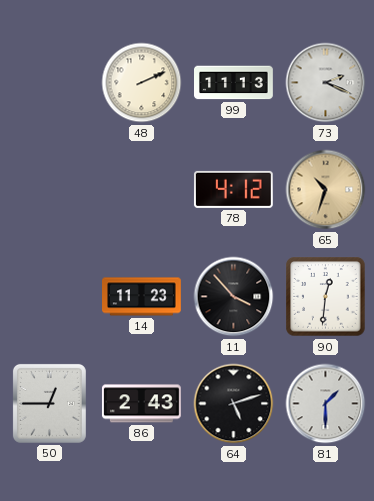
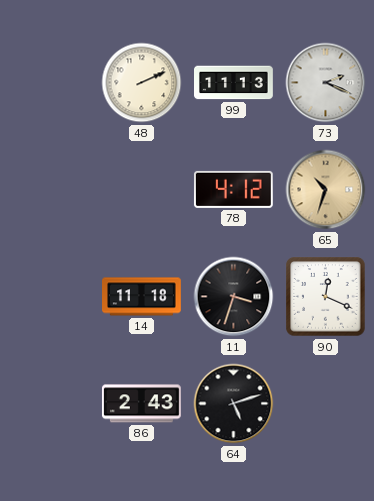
14: 11:23 -> 11:18 (142, 297)
11: 3:53 -> 3:33 (234, 297)
90: 12:31 -> 12:19 (326, 297)
50: 12:45 -> none (49, 403)
81: 1:30 -> none (326, 404)
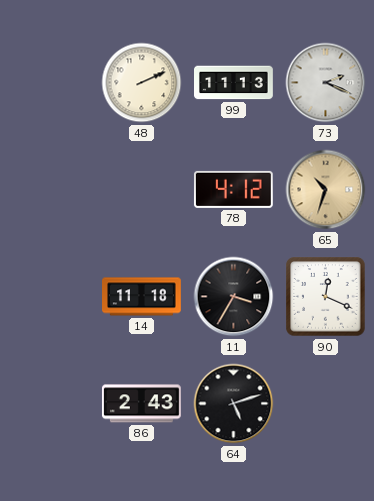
11: 3:33 -> 3:35 (234, 297)
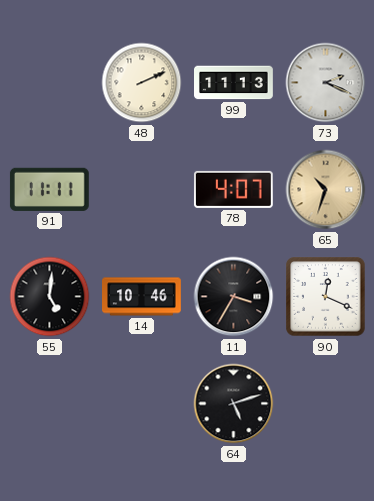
91: none -> 11:11 (49, 189)
78: 4:12 -> 4:07 (233, 189)
55: none -> 5:01 (50, 297)
14: 11:18 -> 10:46 (142, 297)
86: 2:43 -> none (141, 404)
